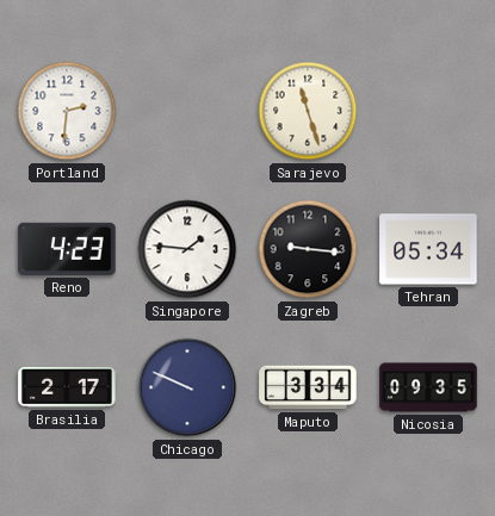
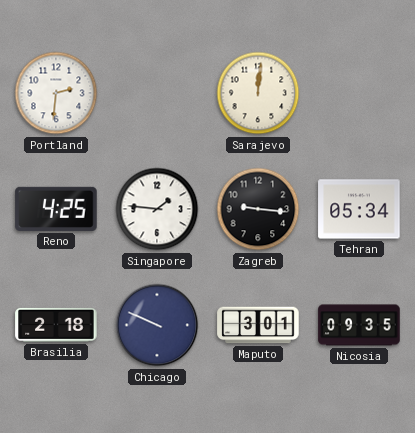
Sarajevo: 11:27 -> 12:01 (258, 93)
Reno: 4:23 -> 4:25 (56, 209)
Brasilia: 2:17 -> 2:18 (56, 325)
Maputo: 3:34 -> 3:01 (258, 325)
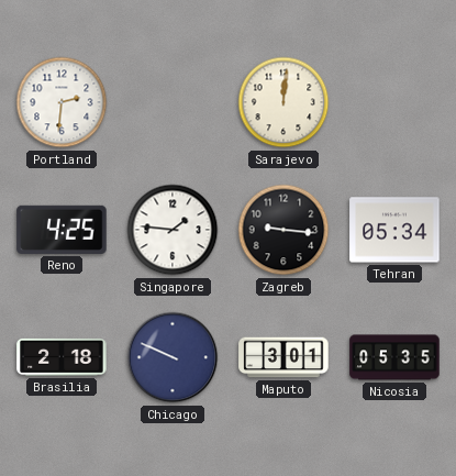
Nicosia: 09:35 -> 05:35 (394, 357)
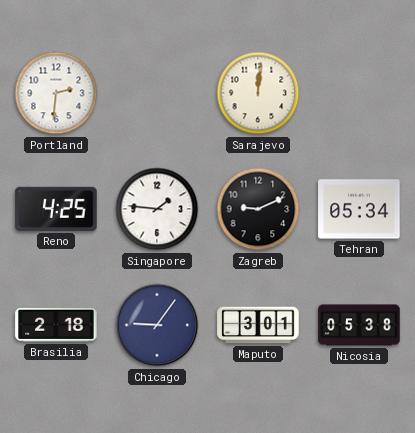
Zagreb: 9:16 -> 9:11 (258, 209)
Chicago: 9:49 -> 9:06 (157, 325)
Nicosia: 05:35 -> 05:38 (359, 325)
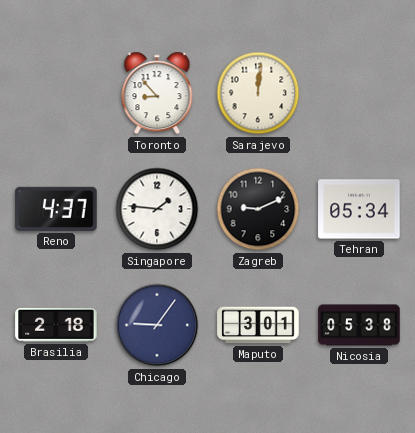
Portland: 2:31 -> none (56, 93)
Toronto: none -> 8:53 (157, 93)
Reno: 4:25 -> 4:37 (56, 209)
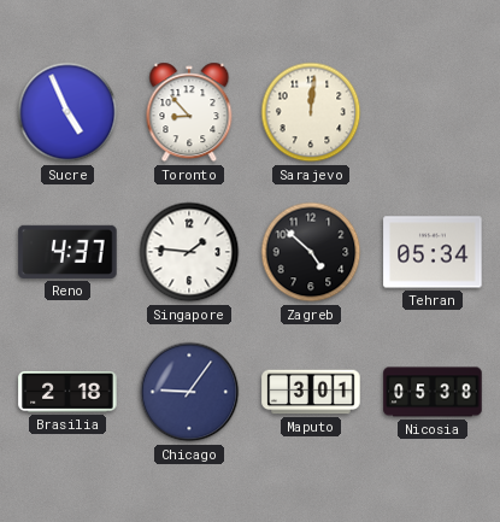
Sucre: none -> 4:56 (67, 112)
Zagreb: 9:11 -> 4:52 (311, 252)
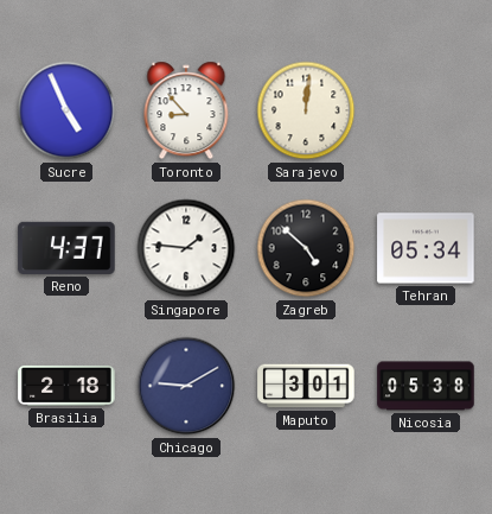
Chicago: 9:06 -> 9:10 (186, 386)
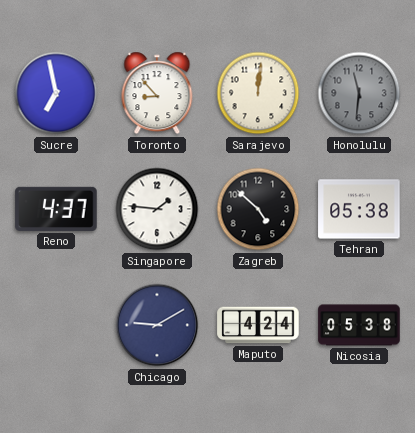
Sucre: 4:56 -> 6:58 (56, 93)
Honolulu: none -> 11:31 (359, 93)
Tehran: 05:34 -> 05:38 (359, 209)
Brasilia: 2:18 -> none (66, 386)
Maputo: 3:01 -> 4:24 (258, 325)
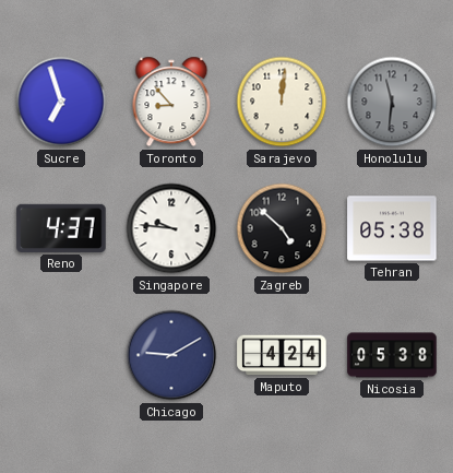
Sucre: 6:58 -> 6:57 (61, 102)
Singapore: 1:46 -> 9:46 (171, 228)
